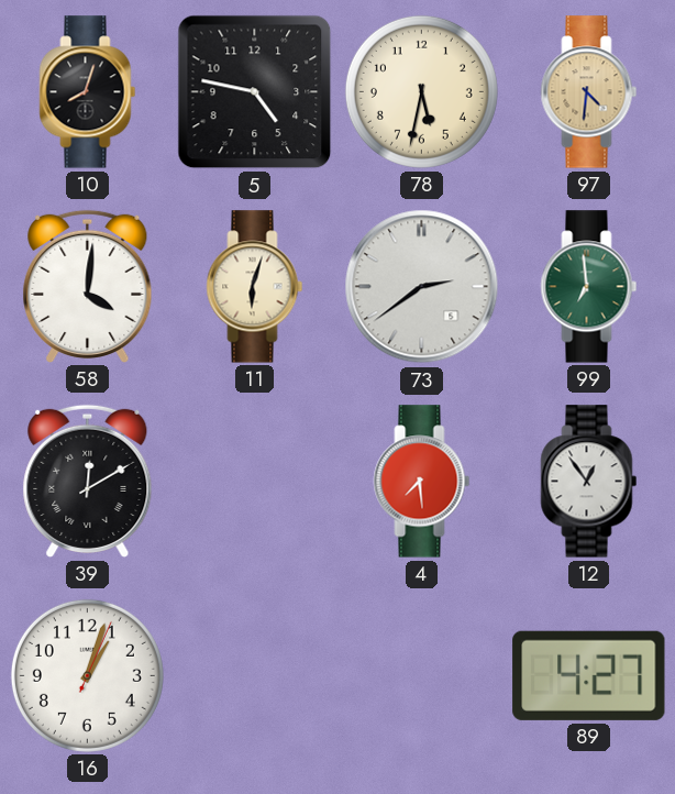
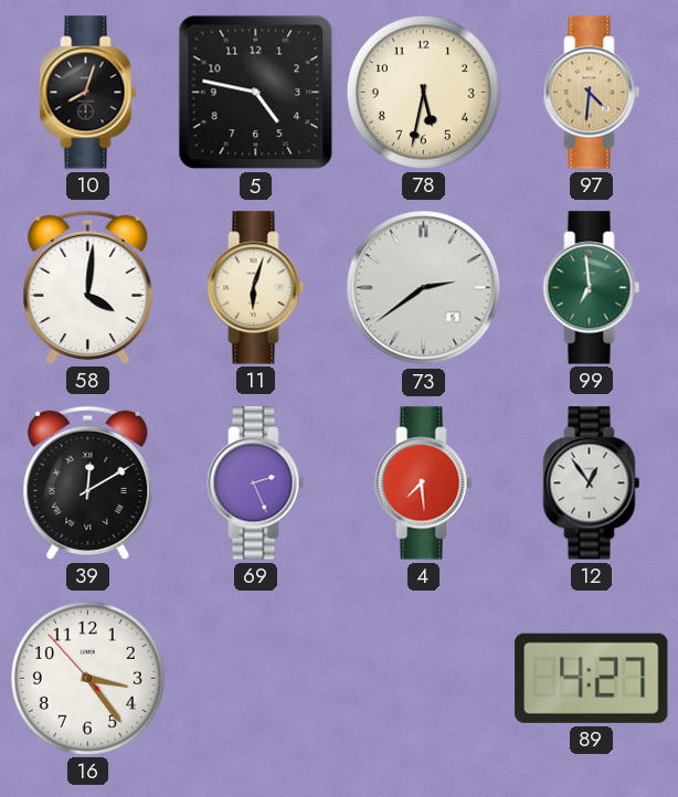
69: none -> 2:26 (256, 483)
16: 1:03 -> 3:23 (87, 678)
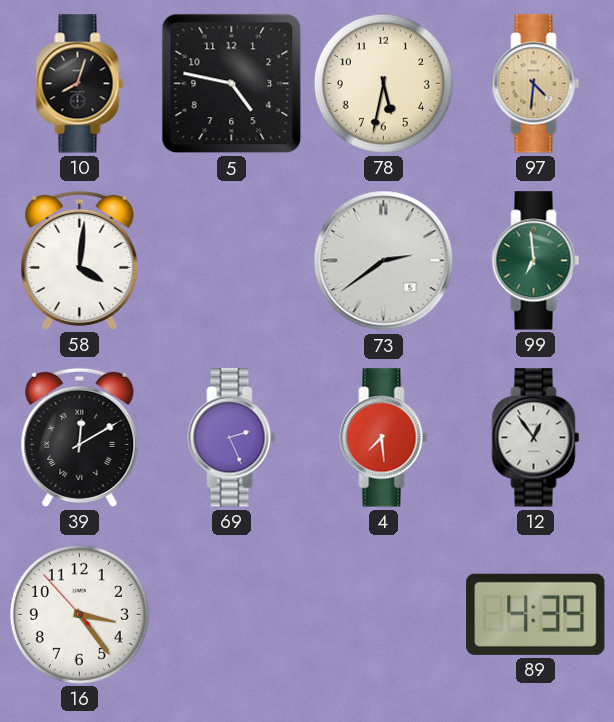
11: 6:03 -> none (256, 288)
89: 4:27 -> 4:39 (536, 614)
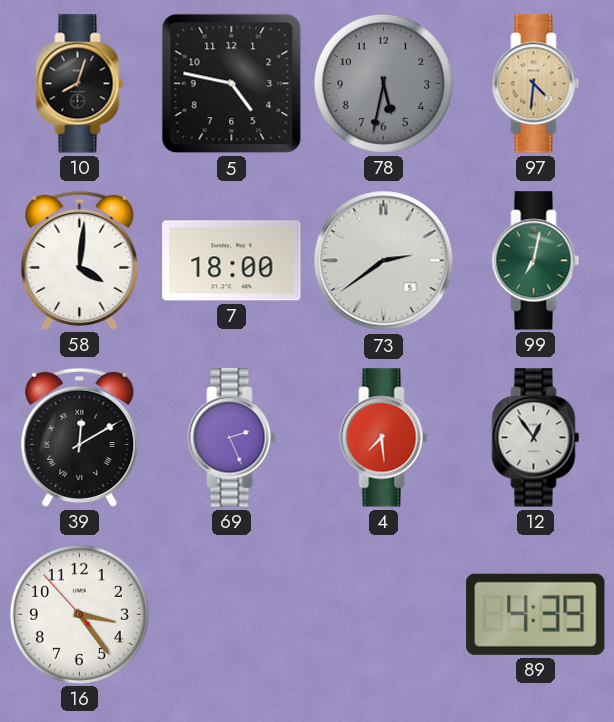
78 dial: cream -> grey (383, 83)
7: none -> 18:00 (232, 261)
99: 6:59 -> 7:02 (536, 261)
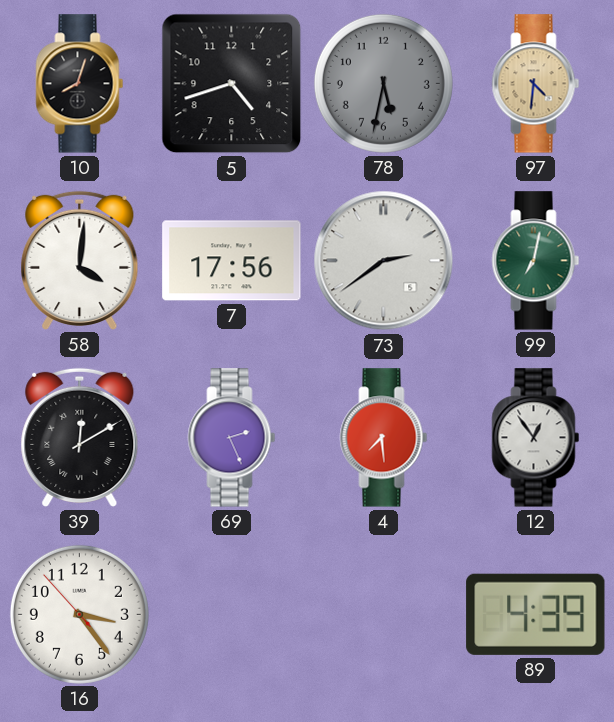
5: 4:47 -> 4:42 (232, 84)
7: 18:00 -> 17:56 (232, 261)
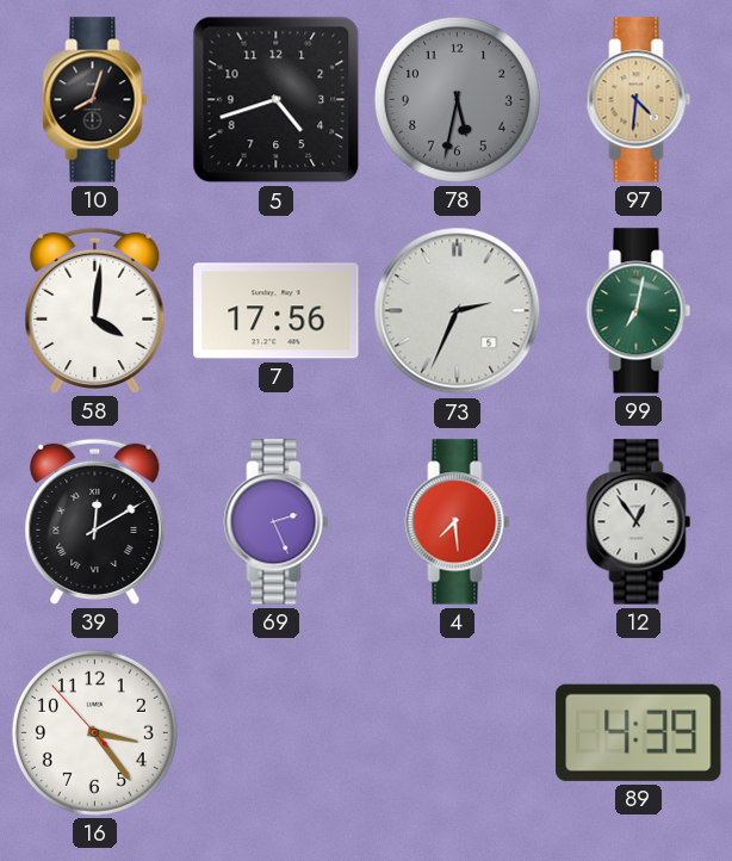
73: 2:39 -> 2:34 (458, 311)
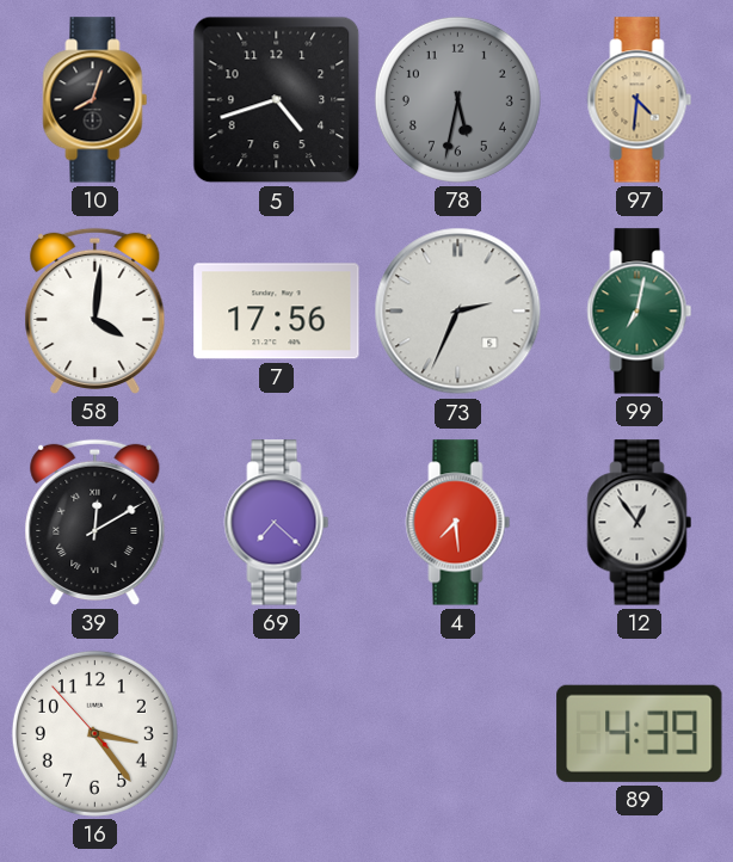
69: 2:26 -> 7:22 (277, 523)
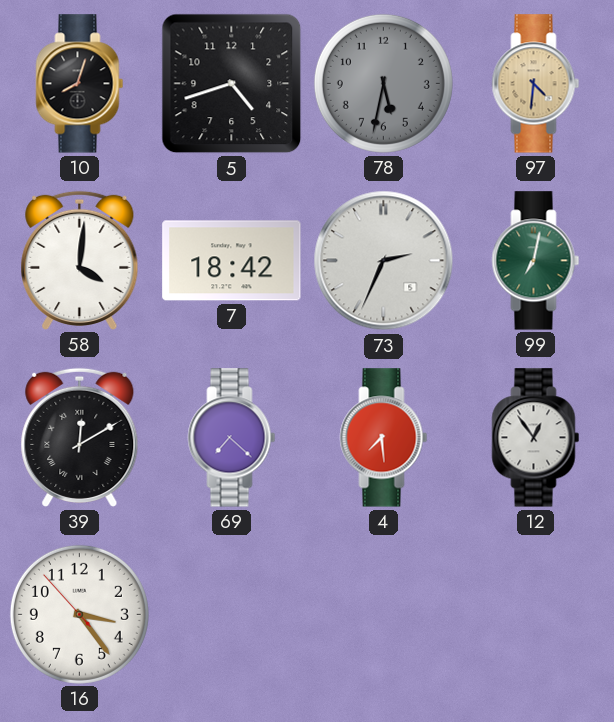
7: 17:56 -> 18:42 (232, 261)
89: 4:39 -> none (640, 733)
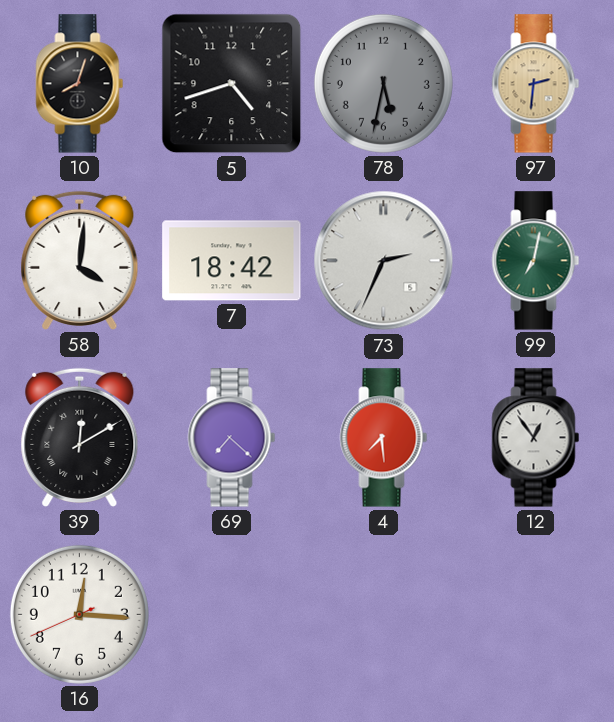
97: 4:31 -> 2:31 (536, 84)
16: 3:23 -> 12:15 (79, 614)
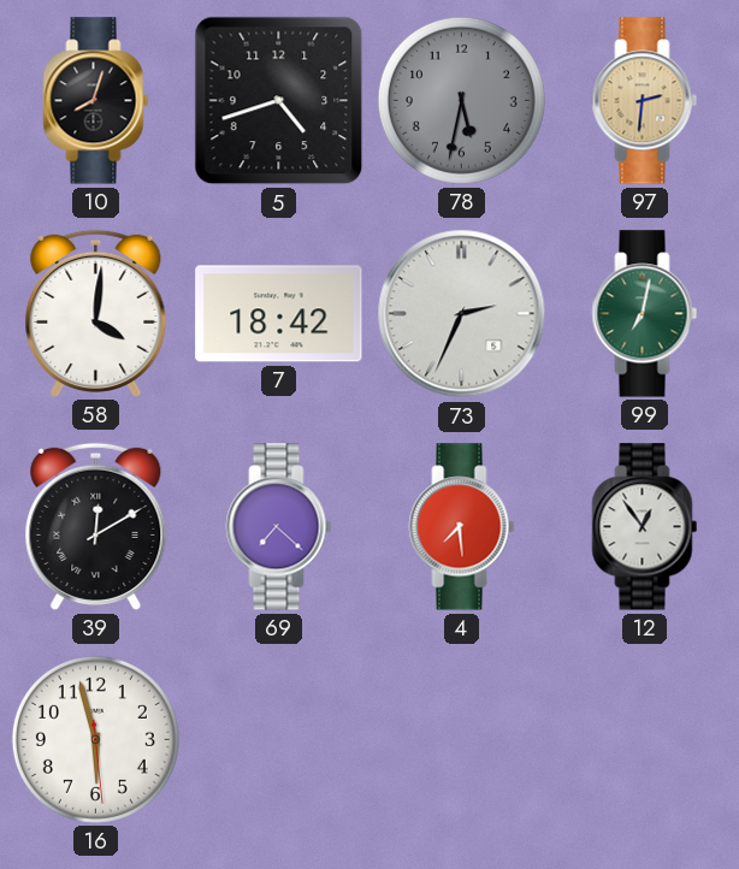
16: 12:15 -> 5:57 (95, 739)
